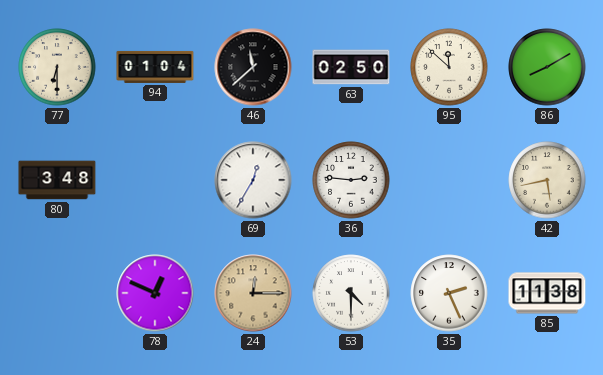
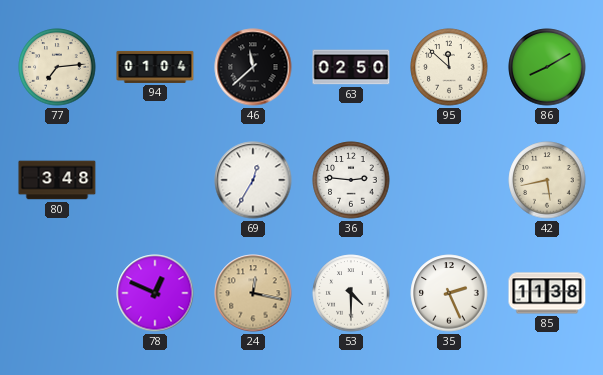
77: 6:30 -> 7:14 (57, 67)
24: 12:15 -> 12:17 (253, 293)
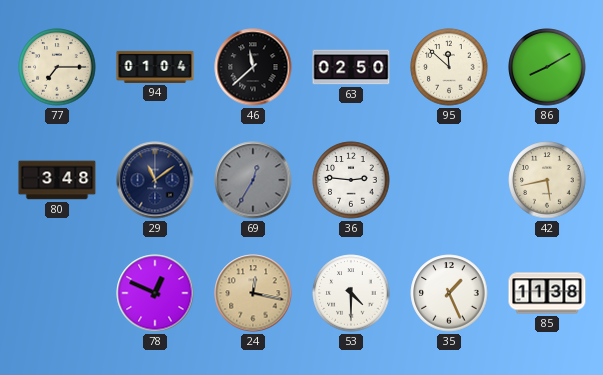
77: 7:14 -> 7:15 (57, 67)
29: none -> 11:09 (155, 180)
69 dial: white -> grey (253, 180)
35: 2:26 -> 1:26 (449, 293)
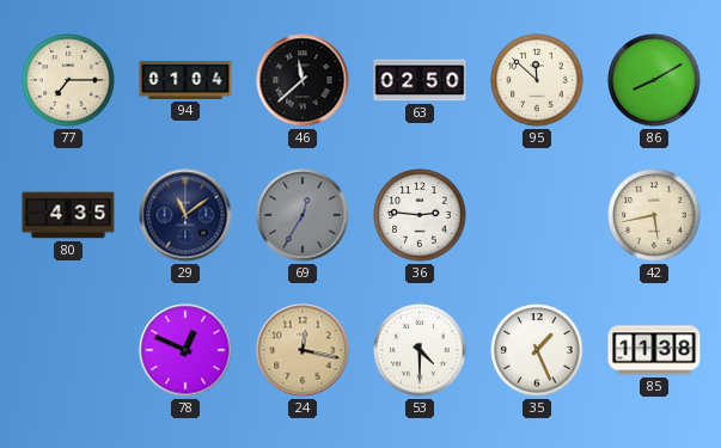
80: 3:48 -> 4:35 (68, 215)
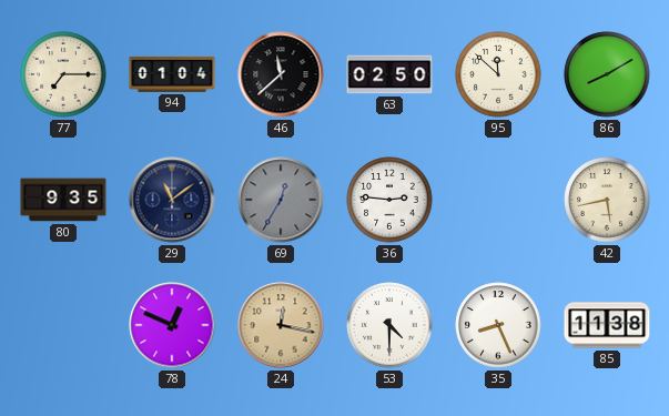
80: 4:35 -> 9:35 (63, 200)
35: 1:26 -> 8:26 (498, 325)
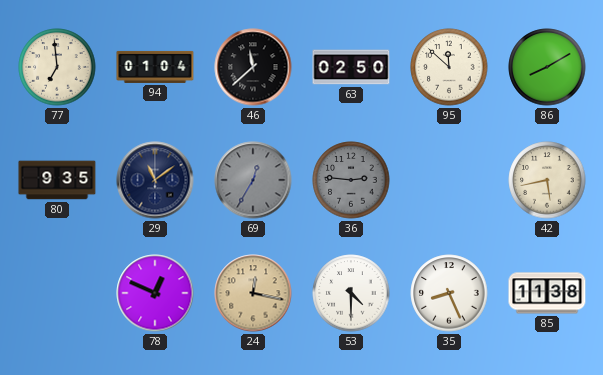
77: 7:15 -> 6:59 (57, 67)
36 dial: white -> grey (351, 180)
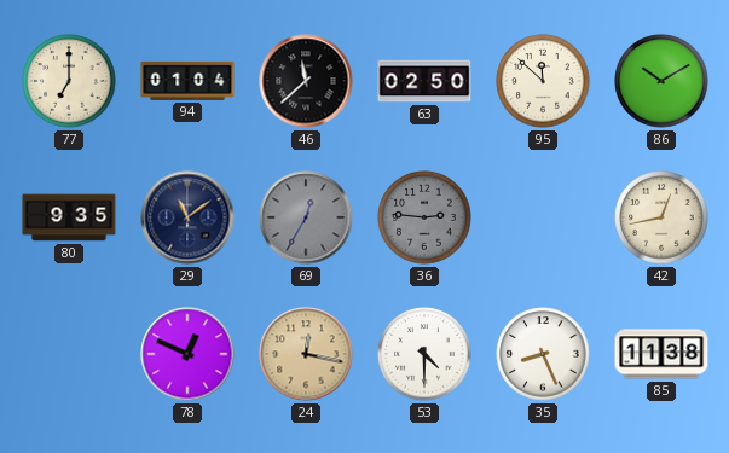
77: 6:59 -> 7:00 (69, 81)
86: 8:10 -> 10:10 (661, 81)
42: 5:43 -> 12:43 (661, 217)
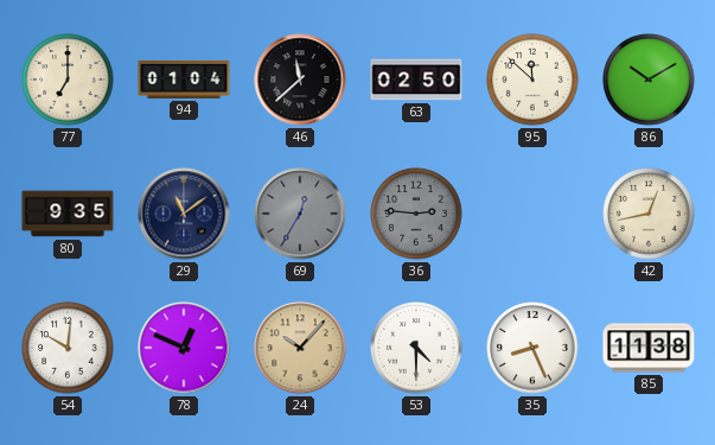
54: none -> 10:01 (68, 348)
24: 12:17 -> 10:07 (300, 348)
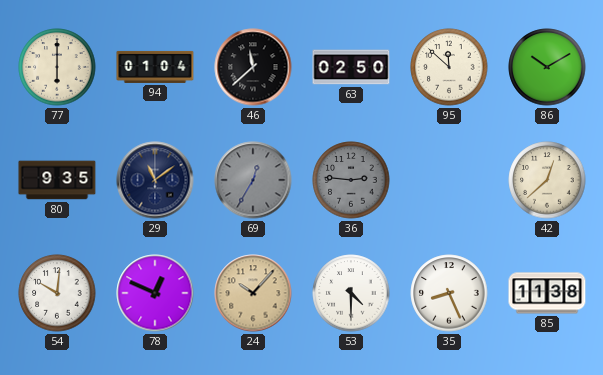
77: 7:00 -> 6:00 (57, 67)
42: 12:43 -> 12:38 (547, 180)
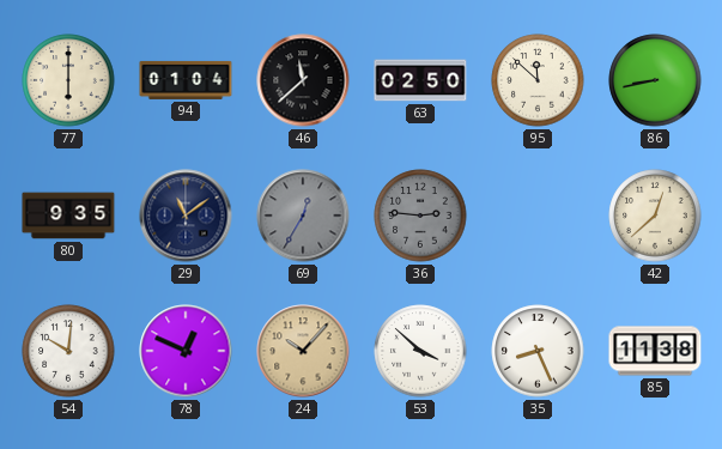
86: 10:10 -> 8:43 (655, 80)
53: 4:30 -> 3:52 (420, 351)
